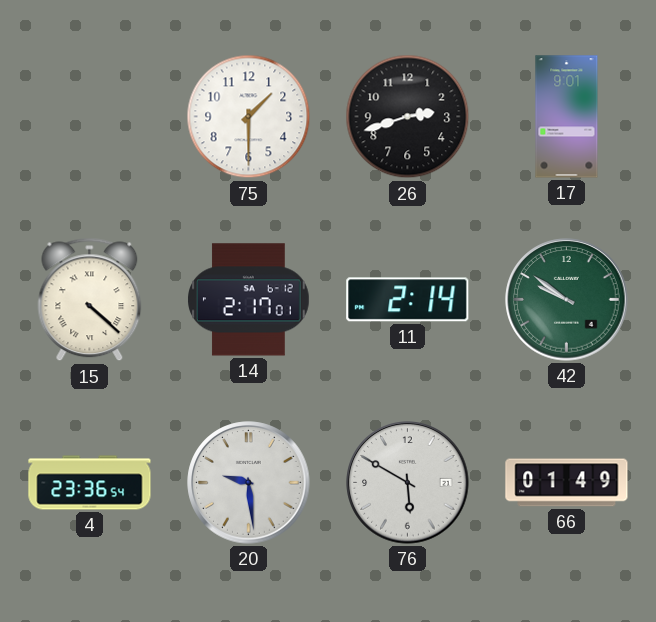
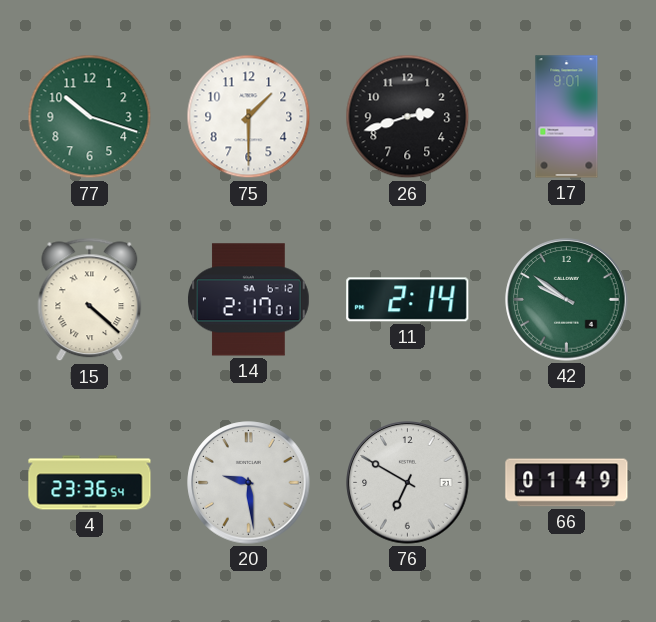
77: none -> 10:18 (90, 117)
76: 5:50 -> 6:50 (408, 483)
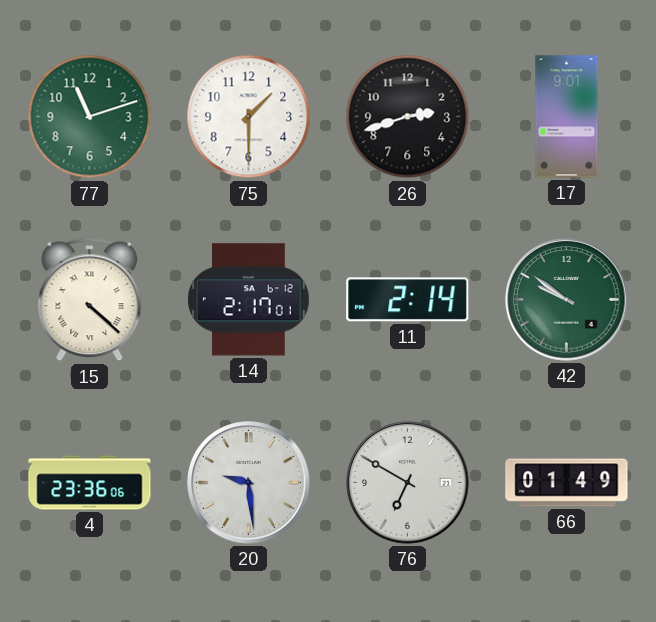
77: 10:18 -> 11:12 (90, 117)
4: 23:36:54 -> 23:36:06 (90, 483)
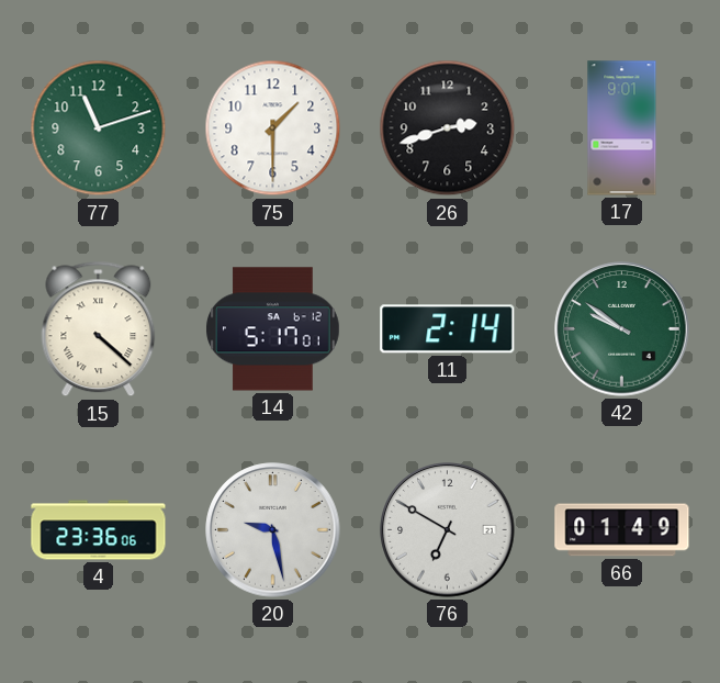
14: 2:17 -> 5:17 (273, 329)
20: 9:29 -> 9:28 (273, 530)
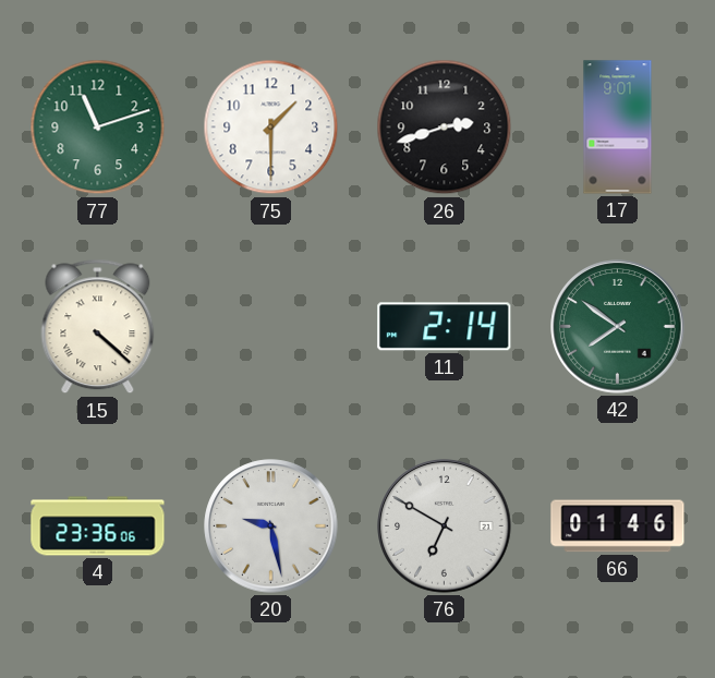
14: 5:17 -> none (273, 329)
42: 9:51 -> 7:51 (618, 327)
66: 01:49 -> 01:46 (618, 526)
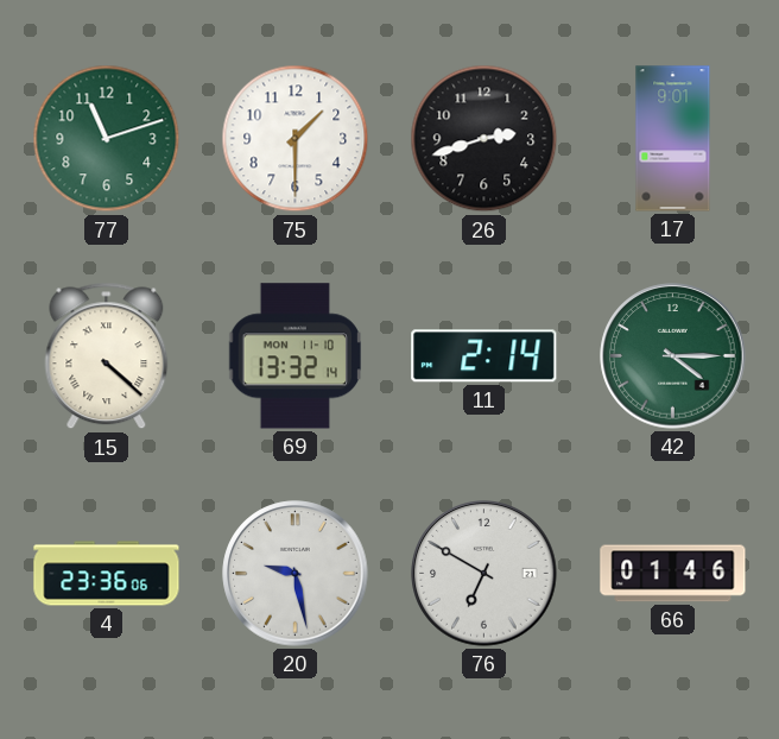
69: none -> 13:32 (294, 356)
42: 7:51 -> 4:15 (673, 356)
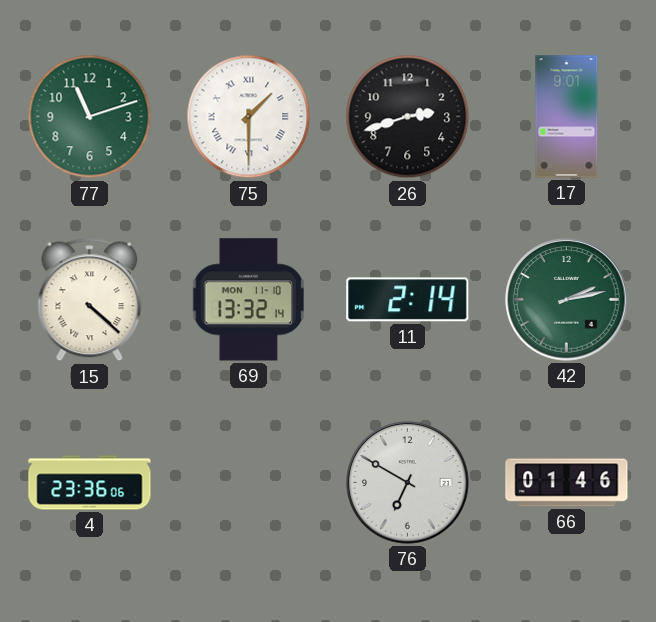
75 numerals: Arabic -> Roman (249, 117)
42: 4:15 -> 2:13 (567, 300)
20: 9:28 -> none (296, 574)
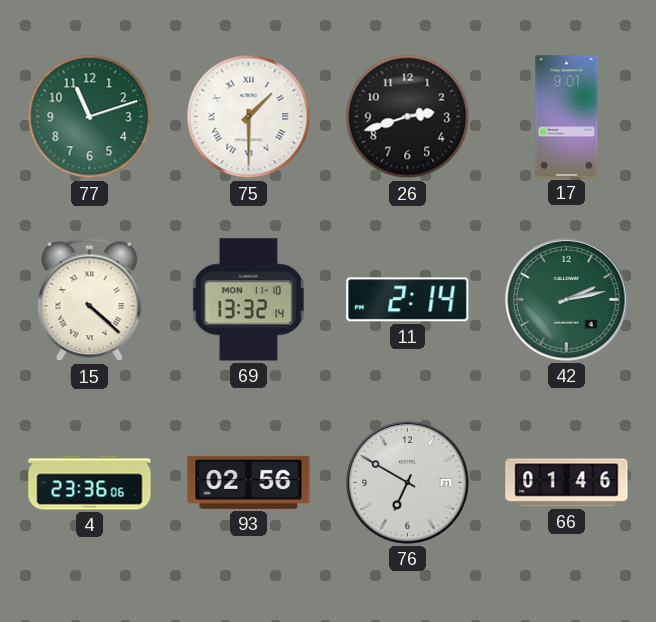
93: none -> 02:56 (249, 482)
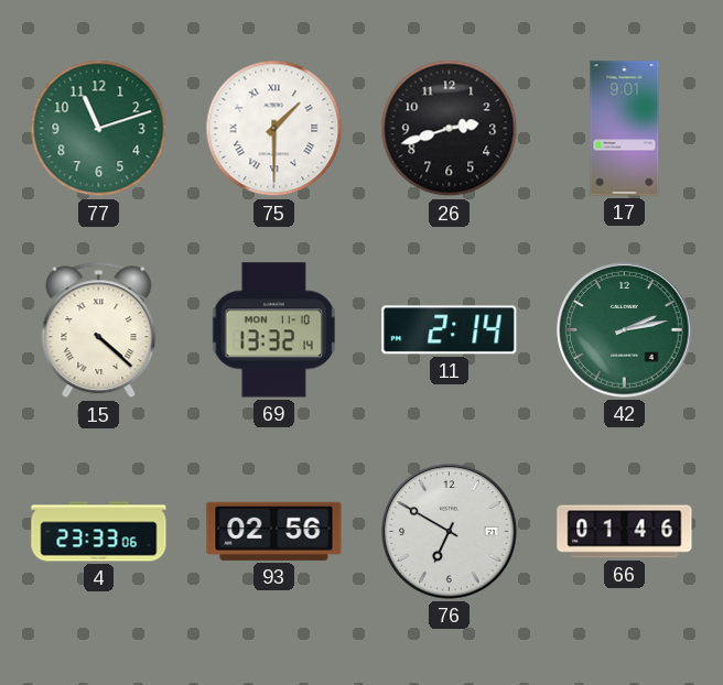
4: 23:36 -> 23:33 (99, 532)
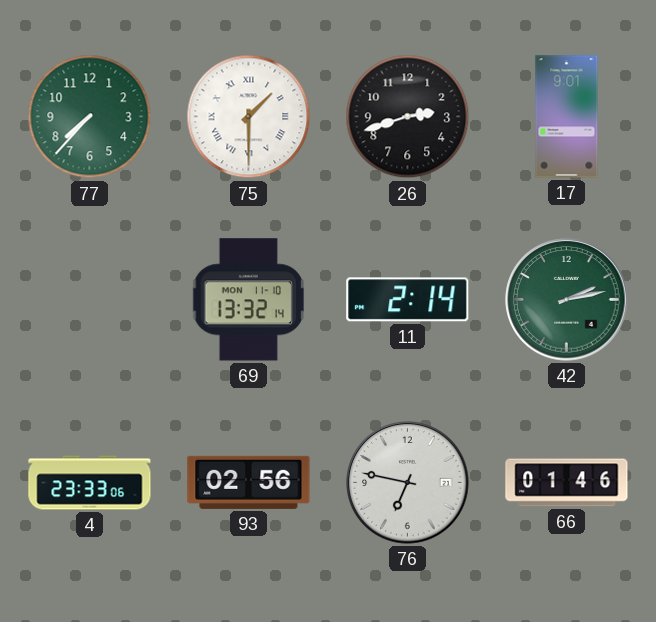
77: 11:12 -> 7:37 (90, 117)
15: 4:22 -> none (99, 330)
76: 6:50 -> 6:47 (408, 483)
